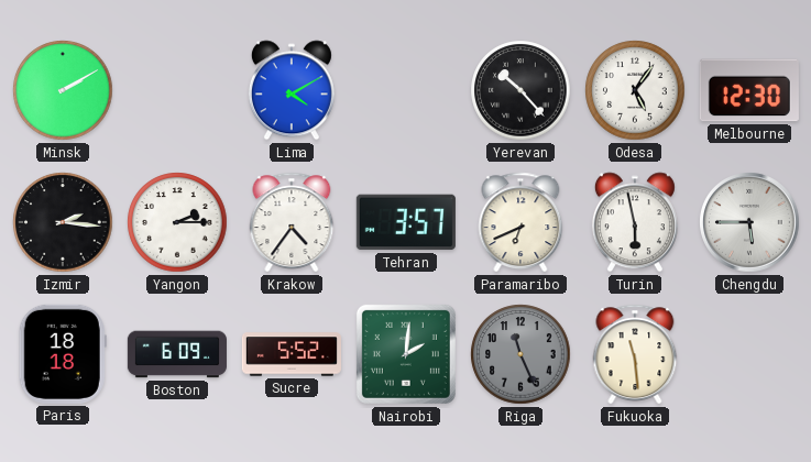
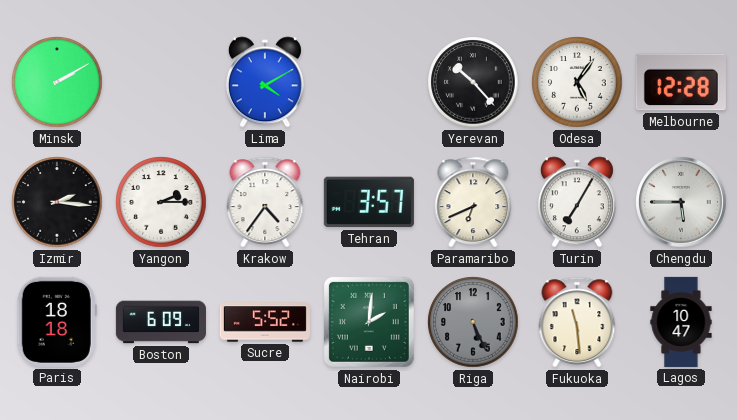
Melbourne: 12:30 -> 12:28 (681, 82)
Turin: 5:58 -> 7:05 (577, 202)
Riga: 11:26 -> 5:26 (473, 322)
Lagos: none -> 10:47 (681, 322)
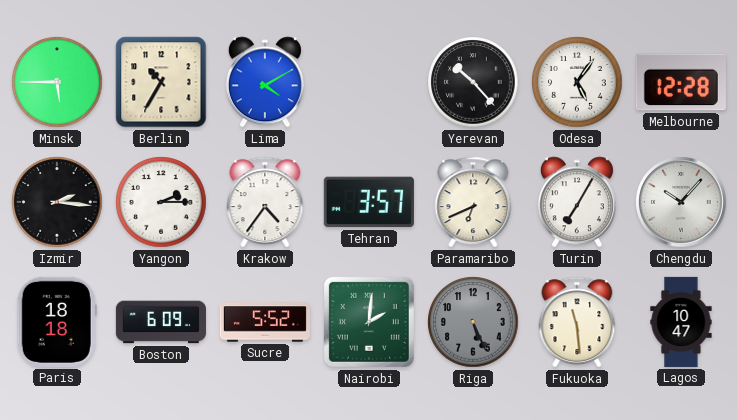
Minsk: 2:10 -> 5:45 (57, 82)
Berlin: none -> 10:35 (161, 82)
Chengdu: 5:45 -> 10:07 (681, 202)
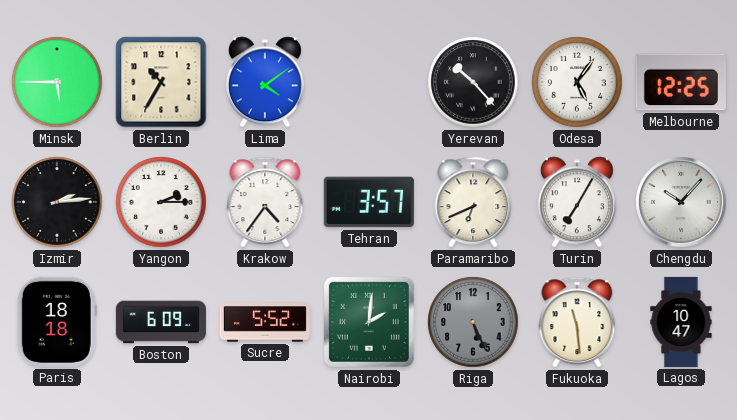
Lima: 4:10 -> 4:09 (265, 82)
Melbourne: 12:28 -> 12:25 (681, 82)
Izmir: 2:16 -> 2:14 (57, 202)
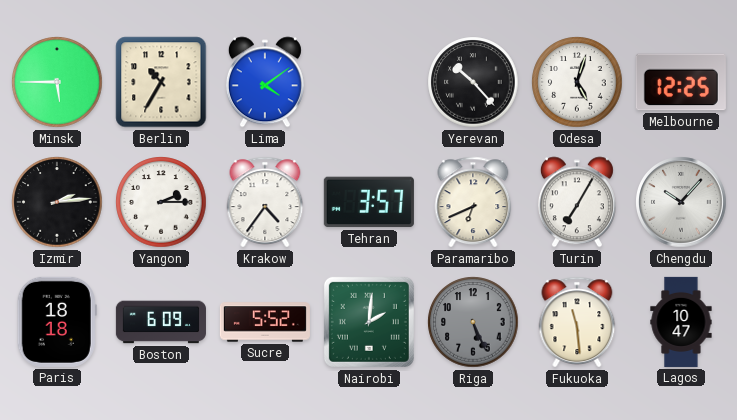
Odesa: 5:06 -> 5:03 (577, 82)
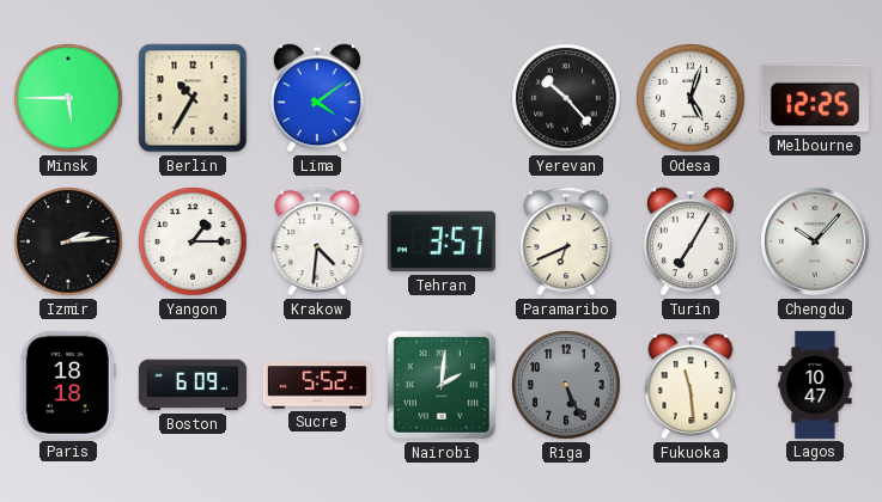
Yangon: 2:15 -> 1:15 (193, 241)
Krakow: 4:36 -> 4:31 (317, 241)
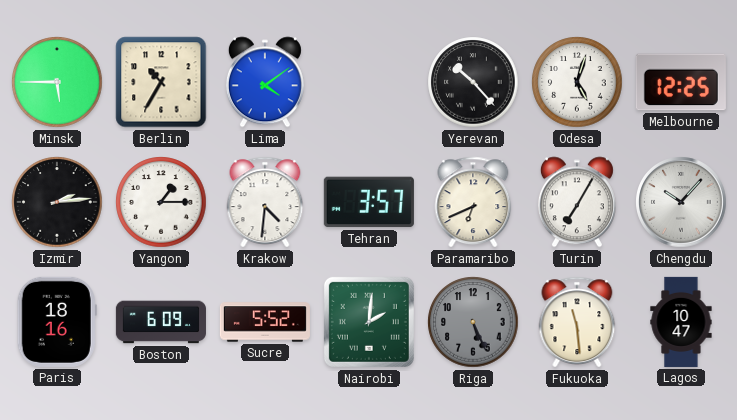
Paris: 18:18 -> 18:16 (57, 322)
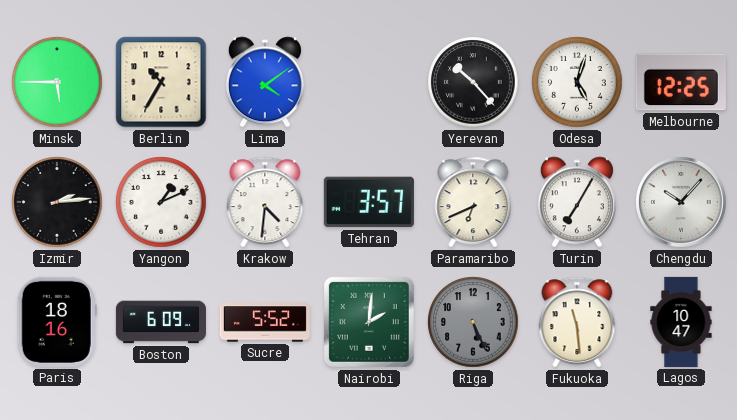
Yangon: 1:15 -> 1:11 (161, 202)
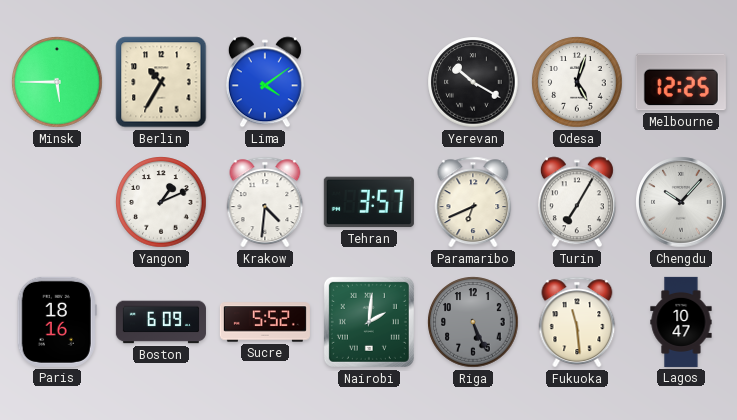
Yerevan: 10:23 -> 10:20 (473, 82)
Izmir: 2:14 -> none (57, 202)
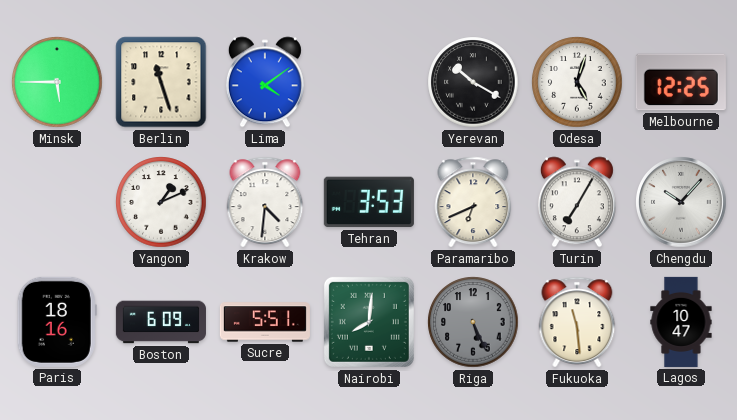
Berlin: 10:35 -> 11:27 (161, 82)
Tehran: 3:57 -> 3:53 (369, 202)
Sucre: 5:52 -> 5:51 (265, 322)
Nairobi: 2:01 -> 8:01 (369, 322)
